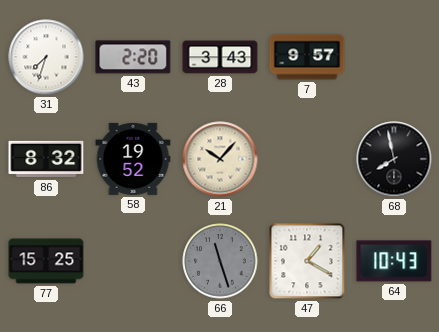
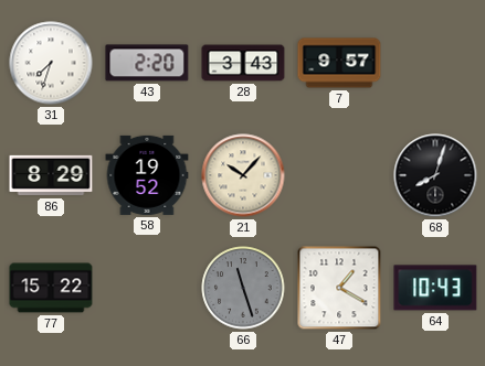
86: 8:32 -> 8:29 (51, 175)
68: 7:58 -> 8:03 (435, 175)
77: 15:25 -> 15:22 (51, 288)
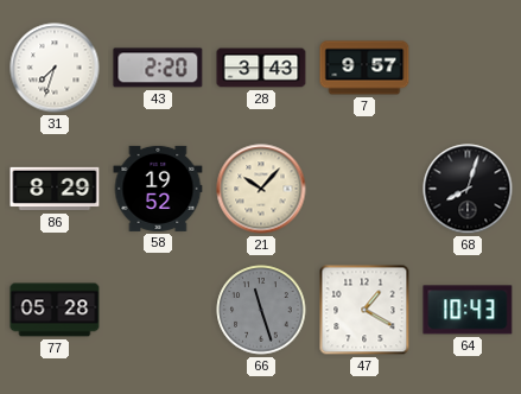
77: 15:22 -> 05:28 (55, 310)
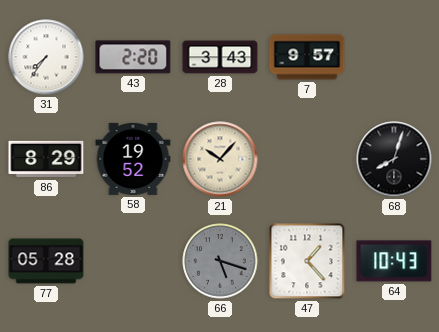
31: 7:33 -> 7:36 (46, 57)
66: 11:27 -> 5:18 (220, 261)
47: 1:20 -> 1:23 (307, 261)
